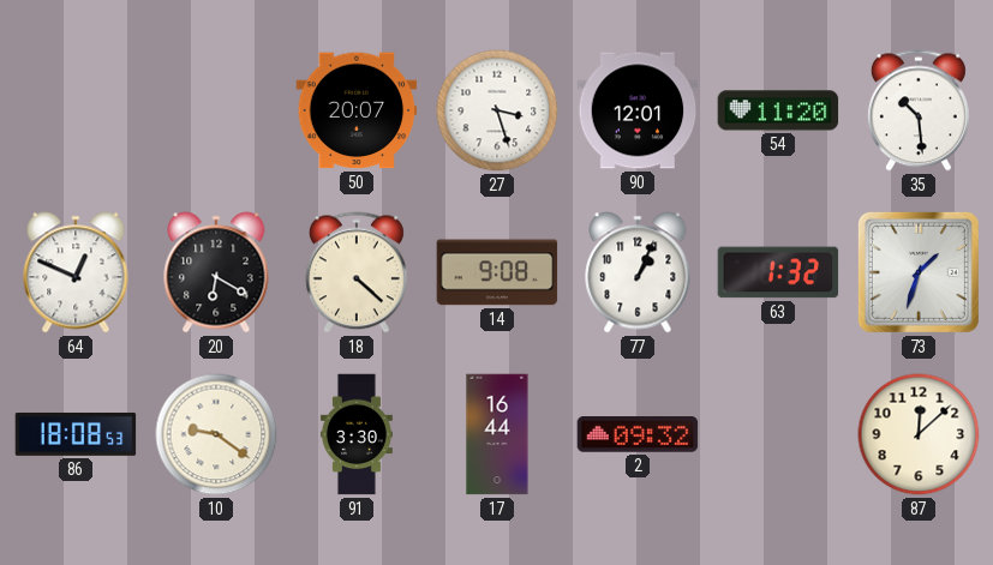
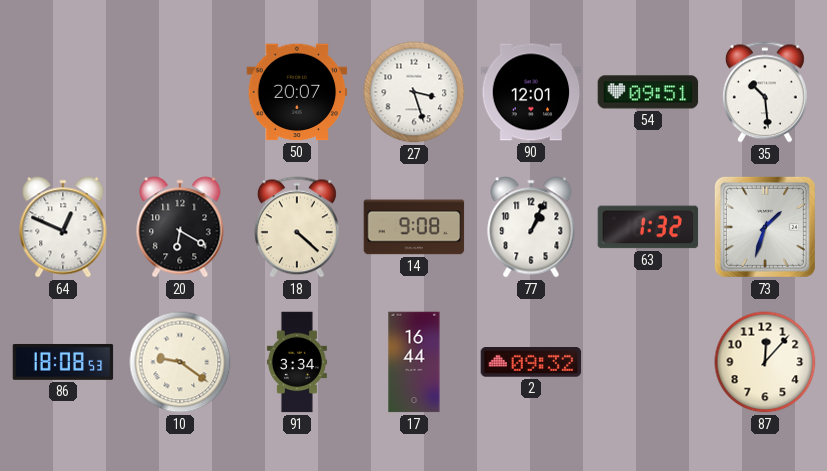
54: 11:20 -> 09:51 (648, 92)
91: 3:30 -> 3:34 (297, 362)
87: 12:08 -> 12:07 (765, 362)
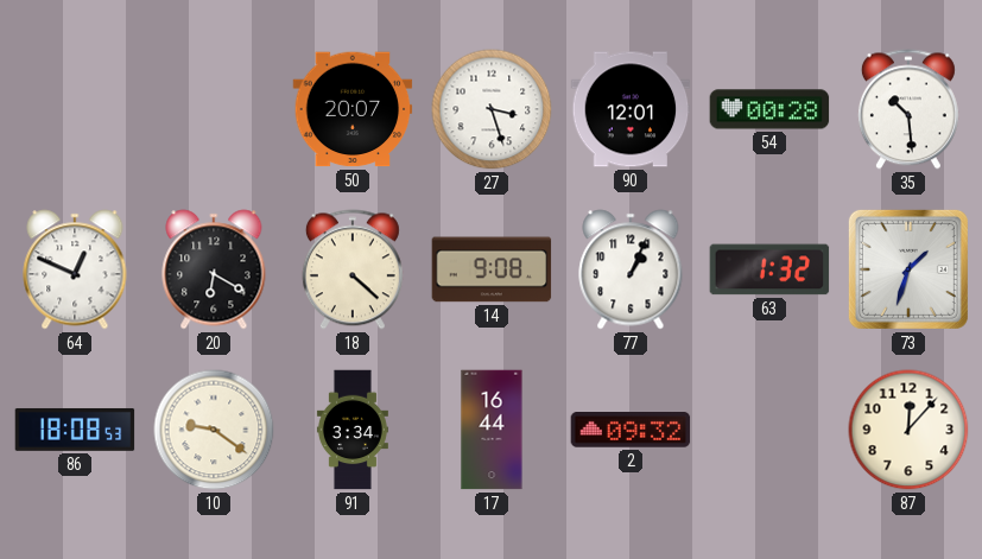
54: 09:51 -> 00:28 (769, 109)
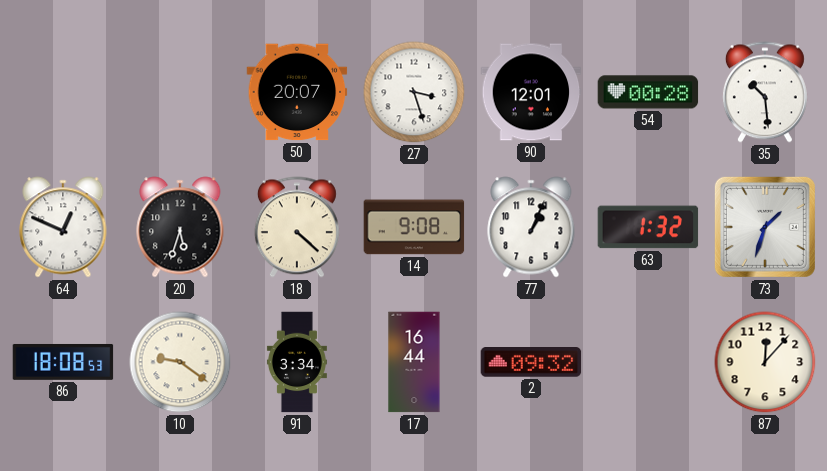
20: 6:20 -> 5:33 (180, 227)
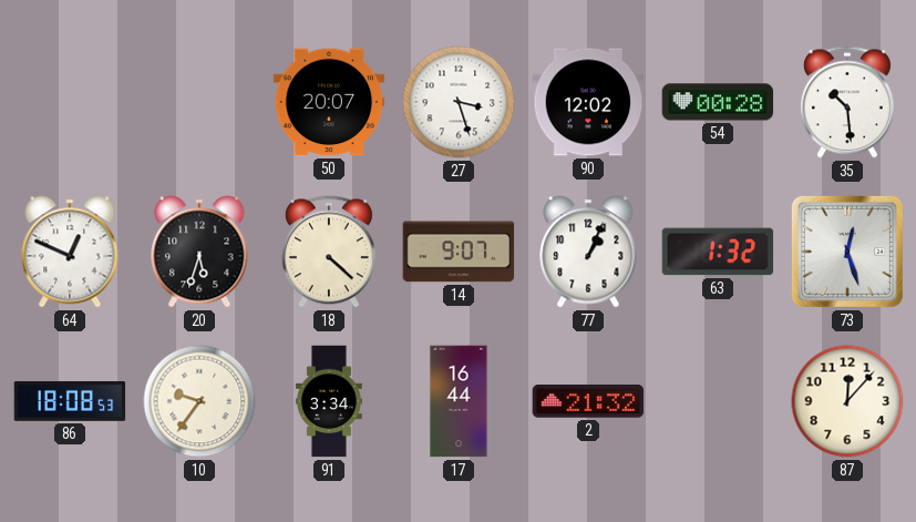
90: 12:01 -> 12:02 (588, 102)
14: 9:08 -> 9:07 (459, 252)
73: 1:33 -> 12:27 (847, 252)
10: 9:21 -> 9:36 (199, 401)
2: 09:32 -> 21:32 (588, 401)
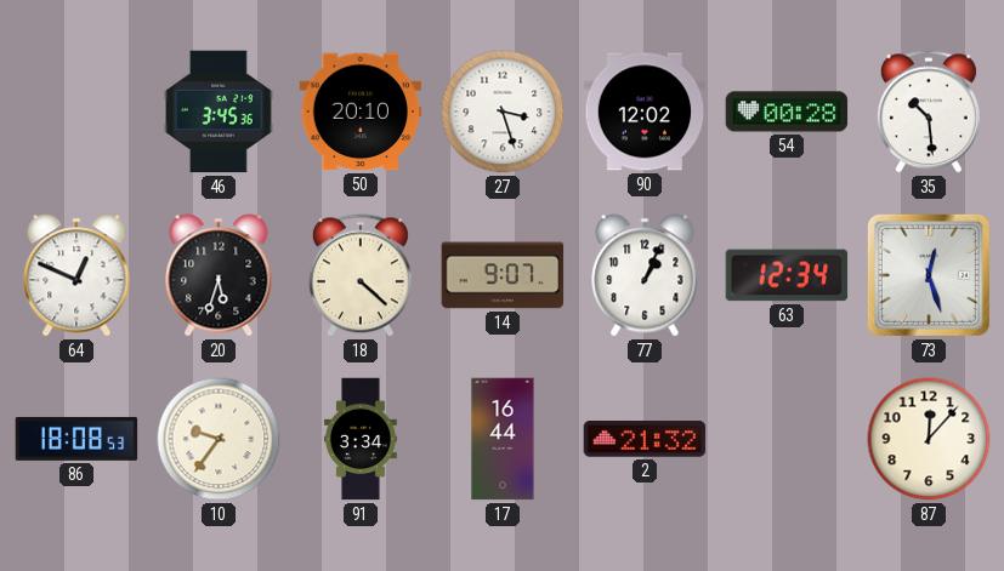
46: none -> 3:45 (220, 112)
50: 20:07 -> 20:10 (361, 112)
63: 1:32 -> 12:34 (787, 275)
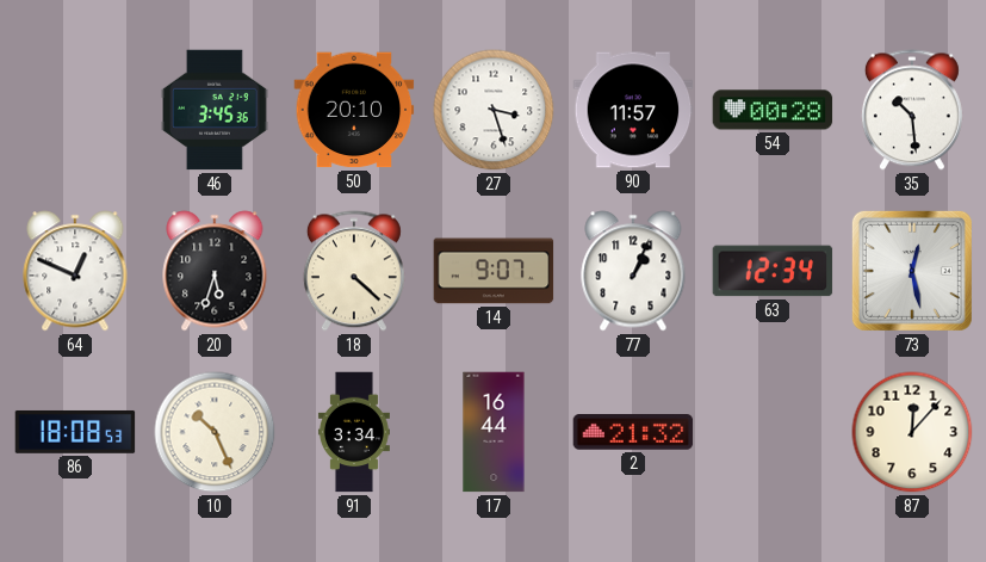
90: 12:02 -> 11:57 (633, 110)
73: 12:27 -> 12:28 (912, 271)
10: 9:36 -> 10:26 (215, 432)
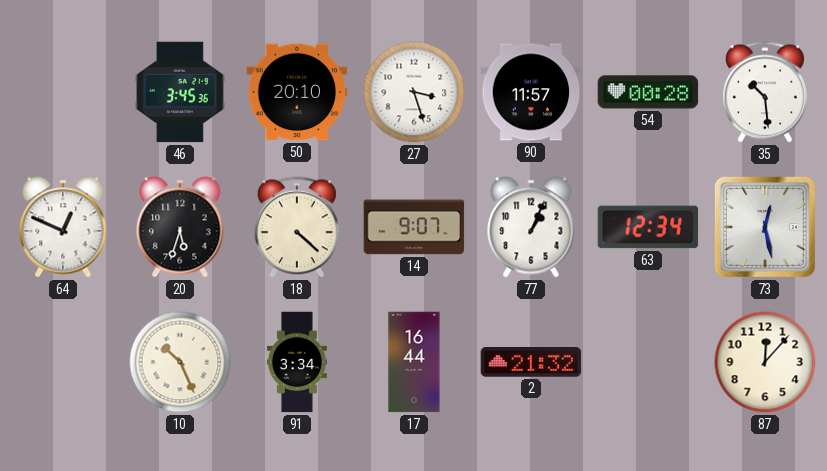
86: 18:08 -> none (75, 432)
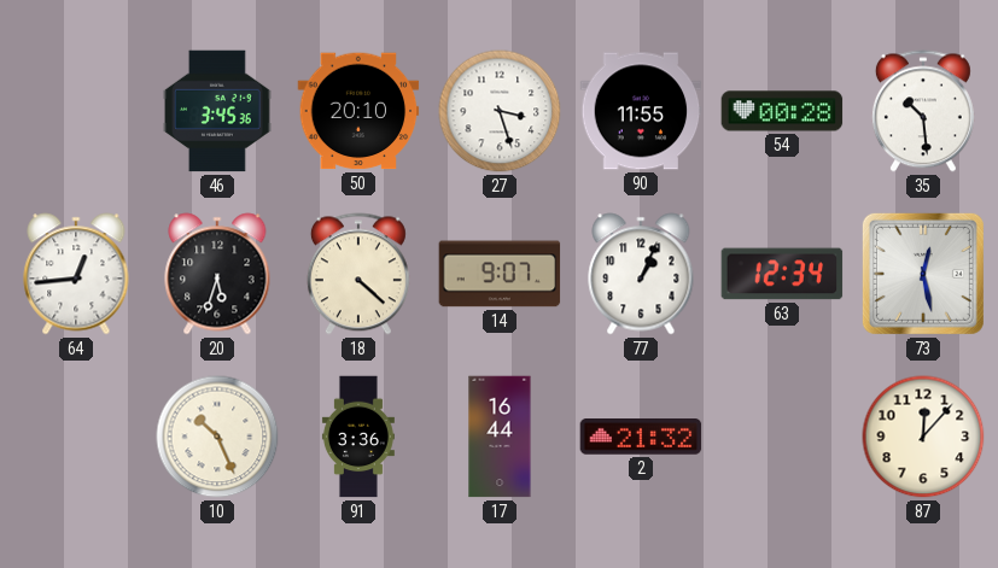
90: 11:57 -> 11:55 (641, 111)
64: 12:49 -> 12:44 (76, 274)
91: 3:34 -> 3:36 (358, 437)
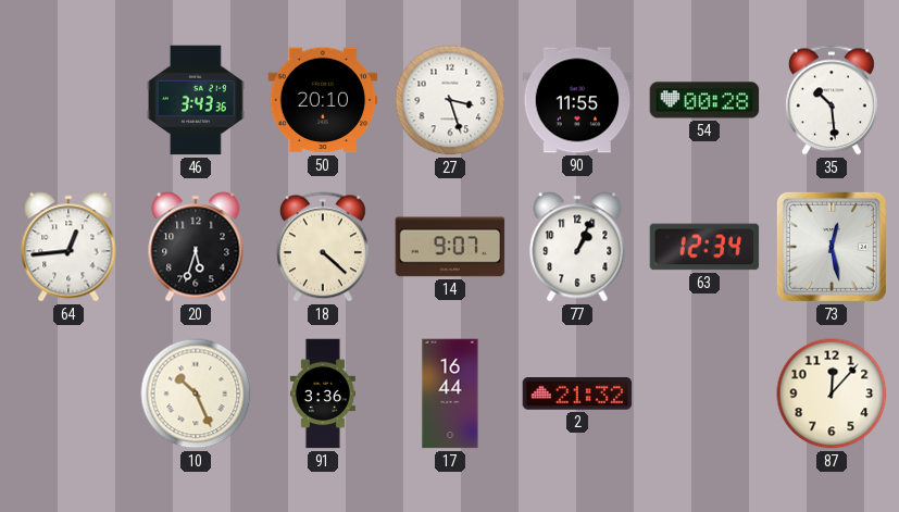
46: 3:45 -> 3:43 (197, 100)
